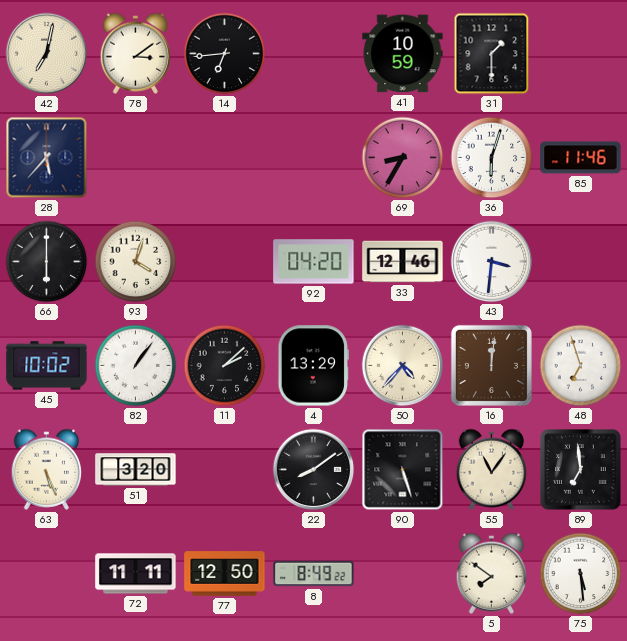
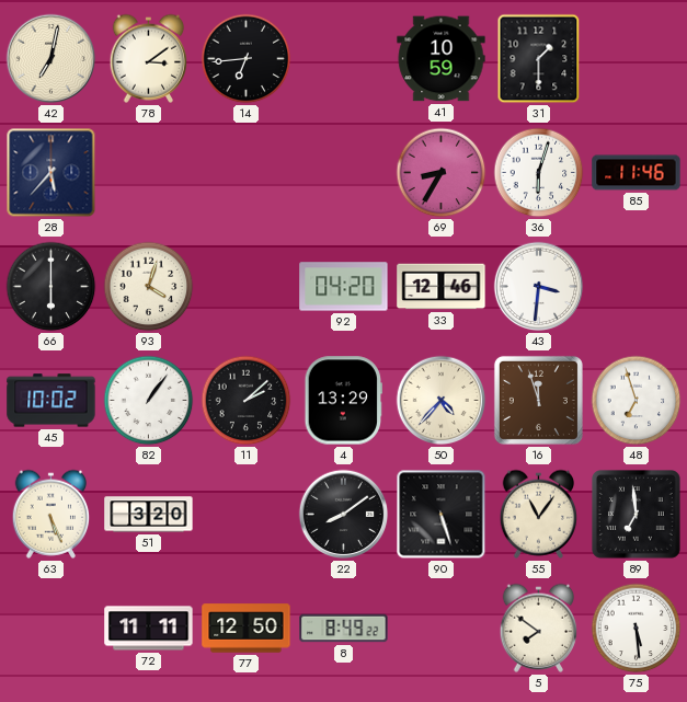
16: 12:01 -> 11:57 (538, 400)
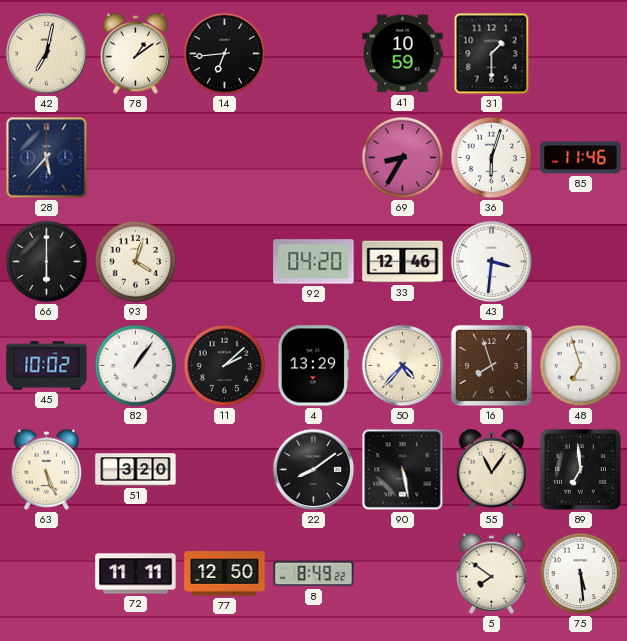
78: 3:09 -> 1:09 (136, 53)
16: 11:57 -> 7:57 (491, 365)
90: 5:27 -> 5:28 (403, 470)
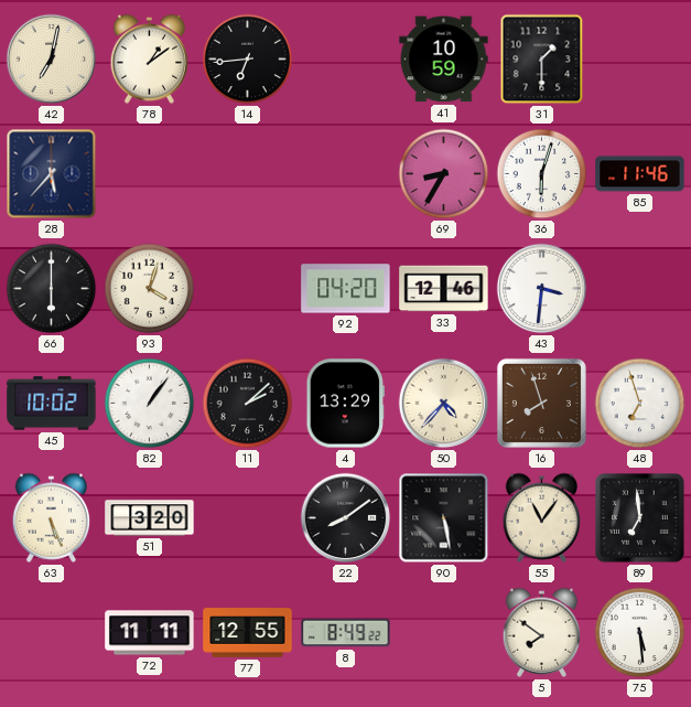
77: 12:50 -> 12:55 (248, 633)
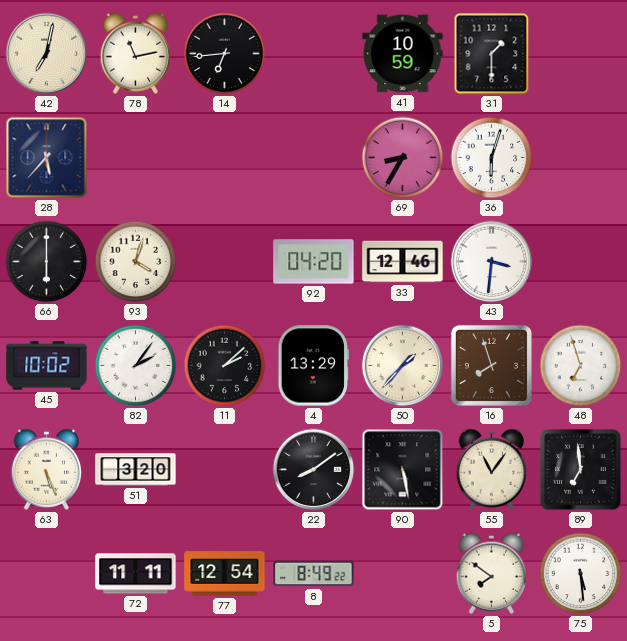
78: 1:09 -> 11:13 (136, 53)
85: 11:46 -> none (640, 174)
82: 1:06 -> 2:06 (136, 366)
50: 4:37 -> 1:37 (403, 366)
77: 12:55 -> 12:54 (225, 574)
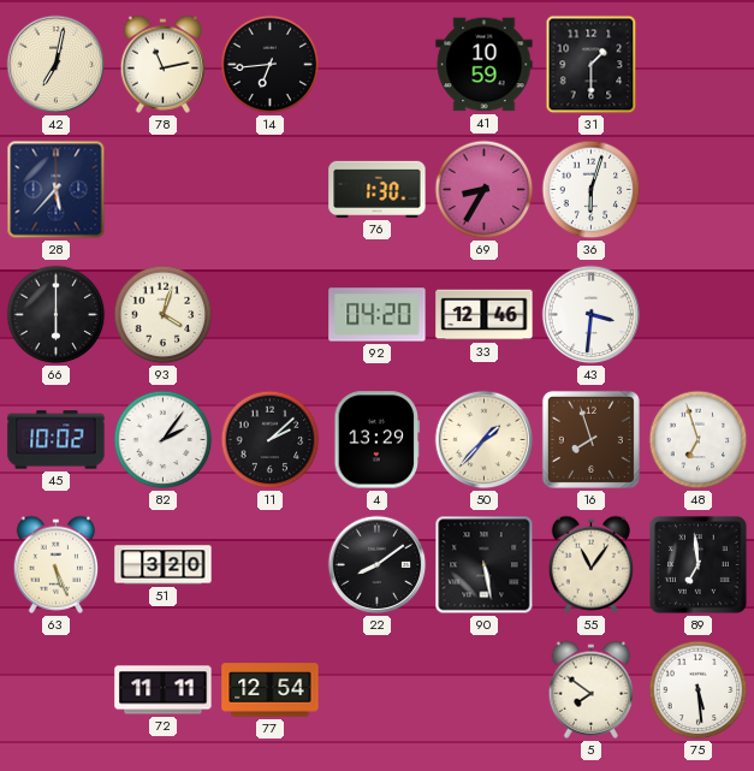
76: none -> 1:30 (378, 189)
8: 8:49 -> none (314, 574)
